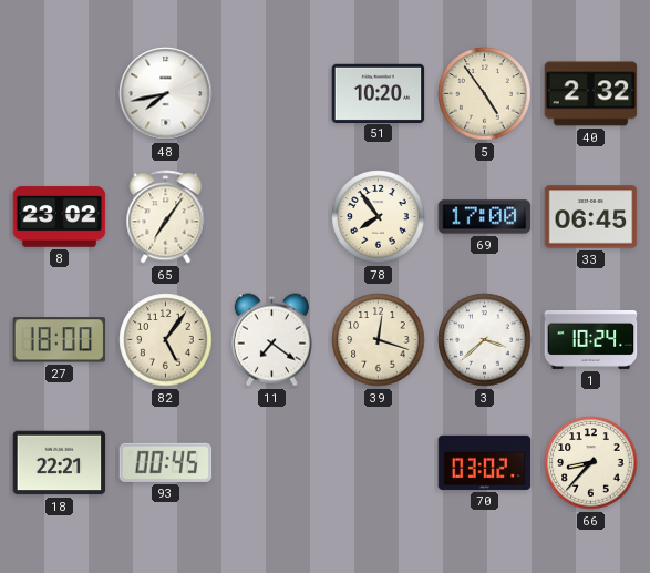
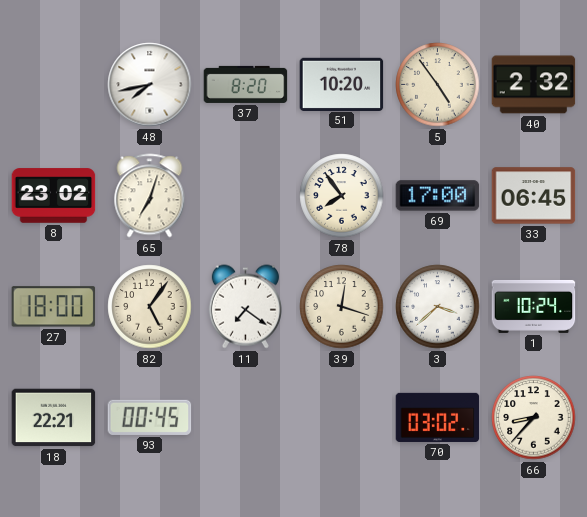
37: none -> 8:20 (246, 84)
65: 7:06 -> 7:03 (150, 196)
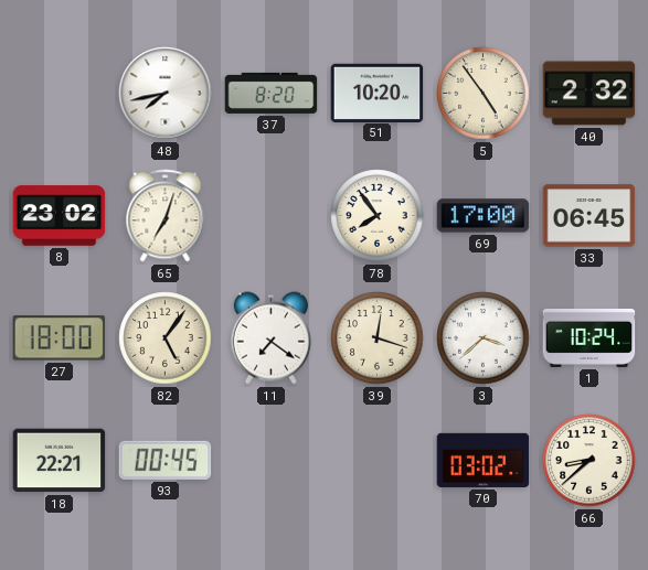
66: 8:37 -> 8:38 (589, 461)
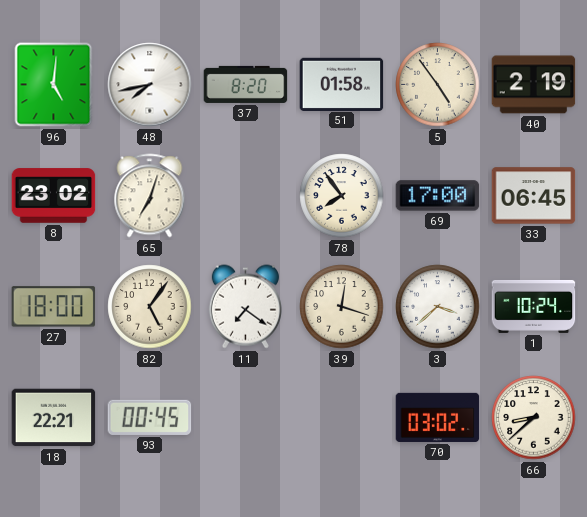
96: none -> 5:01 (54, 85)
51: 10:20 -> 01:58 (342, 84)
40: 2:32 -> 2:19 (534, 85)
